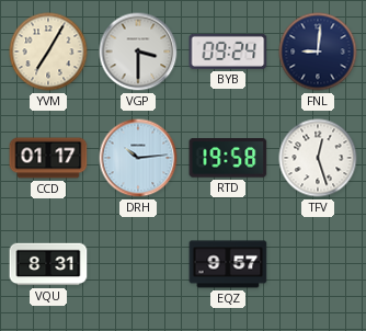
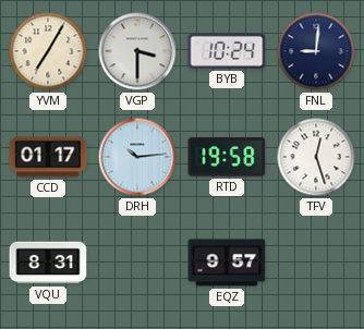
BYB: 09:24 -> 10:24 (227, 51)
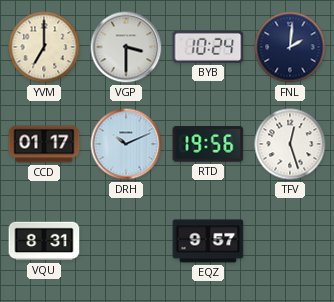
YVM: 7:05 -> 7:00 (44, 47)
FNL: 9:01 -> 2:01 (290, 47)
DRH: 10:14 -> 10:11 (126, 144)
RTD: 19:58 -> 19:56 (208, 145)
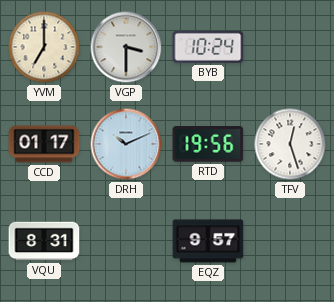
FNL: 2:01 -> none (290, 47)
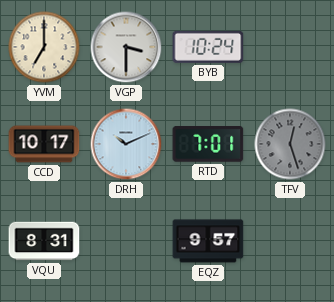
CCD: 01:17 -> 10:17 (44, 144)
RTD: 19:56 -> 7:01 (208, 145)
TFV dial: white -> grey (290, 144)
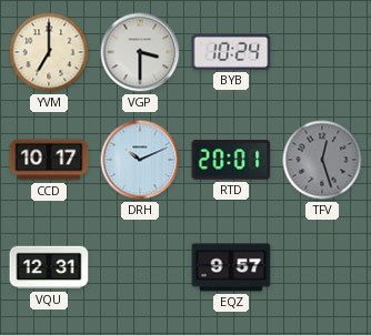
RTD: 7:01 -> 20:01 (231, 161)
VQU: 8:31 -> 12:31 (49, 267)
